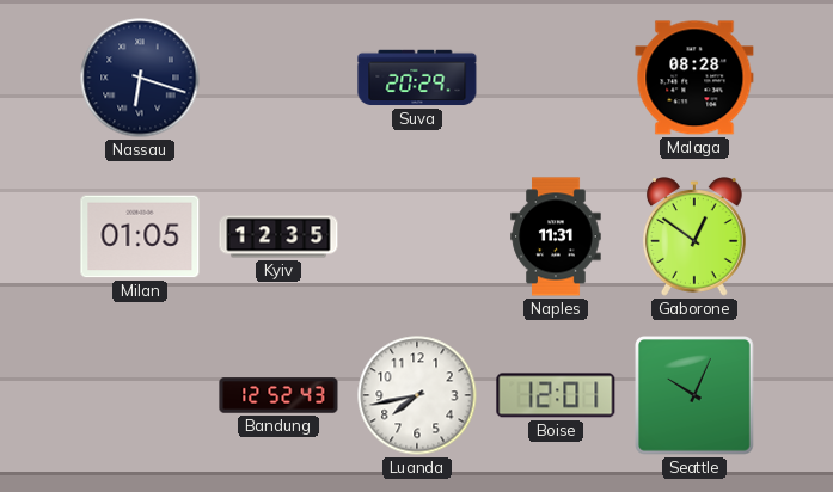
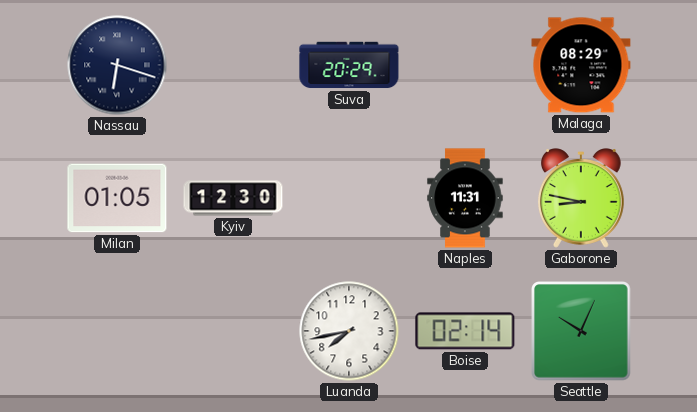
Malaga: 08:28 -> 08:29 (581, 65)
Kyiv: 12:35 -> 12:30 (233, 198)
Gaborone: 12:51 -> 8:47 (581, 198)
Bandung: 12:52 -> none (278, 395)
Boise: 12:01 -> 02:14 (465, 331)
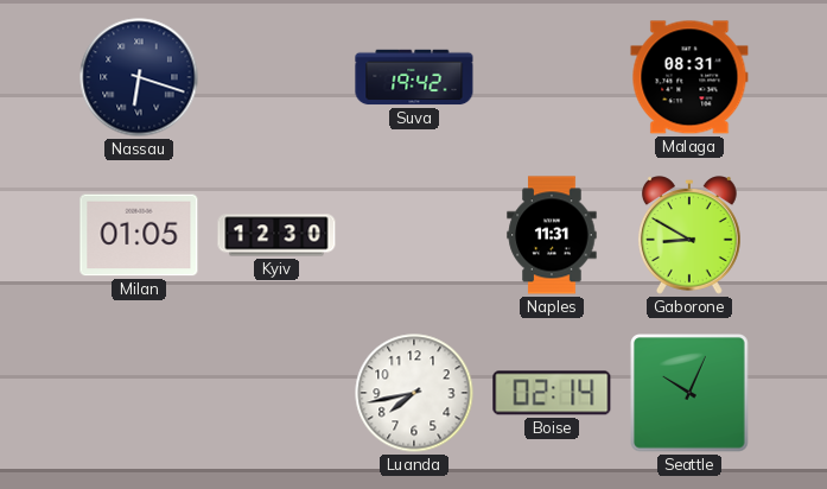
Suva: 20:29 -> 19:42 (414, 77)
Malaga: 08:29 -> 08:31 (689, 77)
Gaborone: 8:47 -> 8:50 (689, 235)
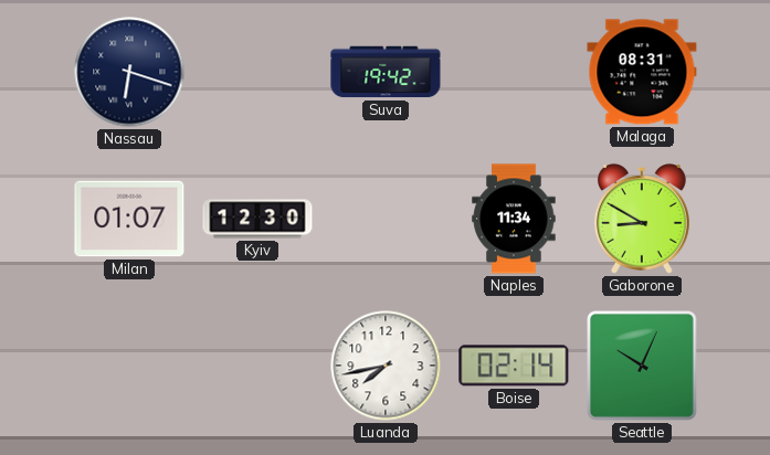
Milan: 01:05 -> 01:07 (129, 219)
Naples: 11:31 -> 11:34 (514, 219)
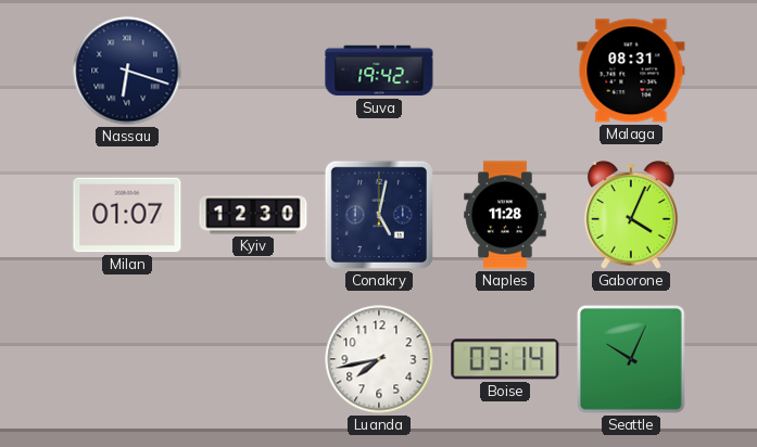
Conakry: none -> 5:02 (379, 215)
Naples: 11:34 -> 11:28 (505, 215)
Gaborone: 8:50 -> 4:04 (631, 215)
Boise: 02:14 -> 03:14 (505, 359)
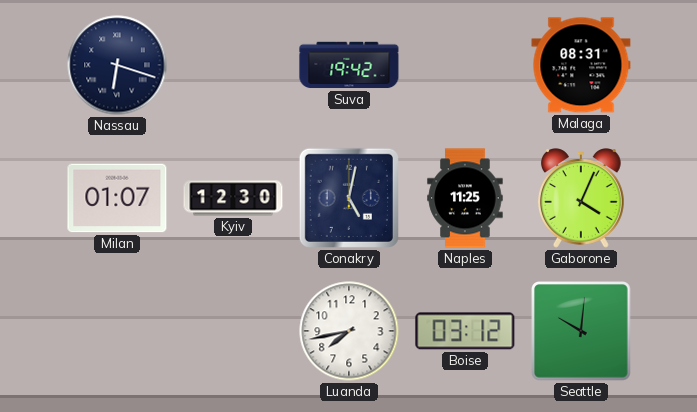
Naples: 11:28 -> 11:25 (465, 198)
Boise: 03:14 -> 03:12 (465, 331)
Seattle: 10:04 -> 10:01 (582, 332)
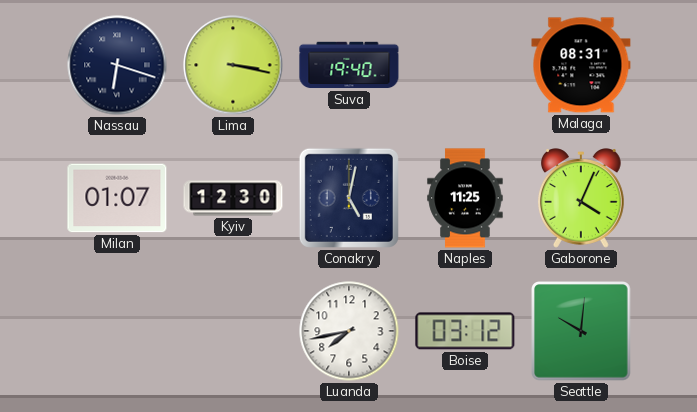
Lima: none -> 3:17 (233, 65)
Suva: 19:42 -> 19:40 (349, 65)
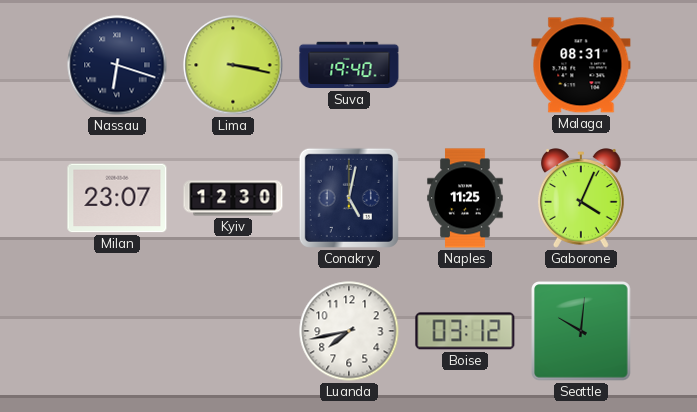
Milan: 01:07 -> 23:07 (117, 198)
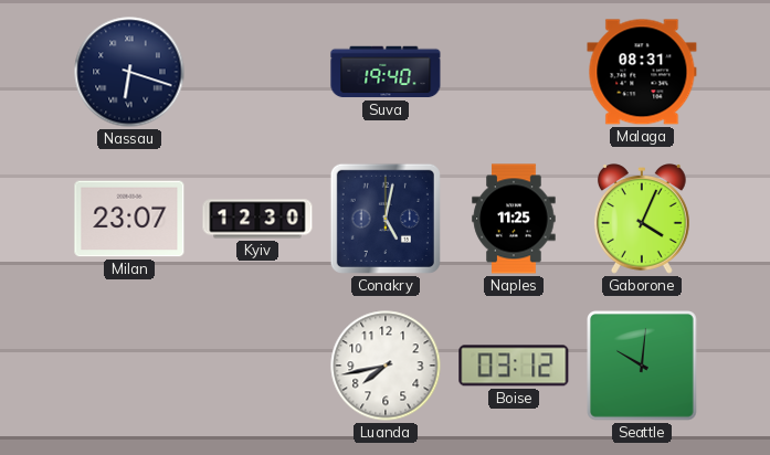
Lima: 3:17 -> none (233, 65)
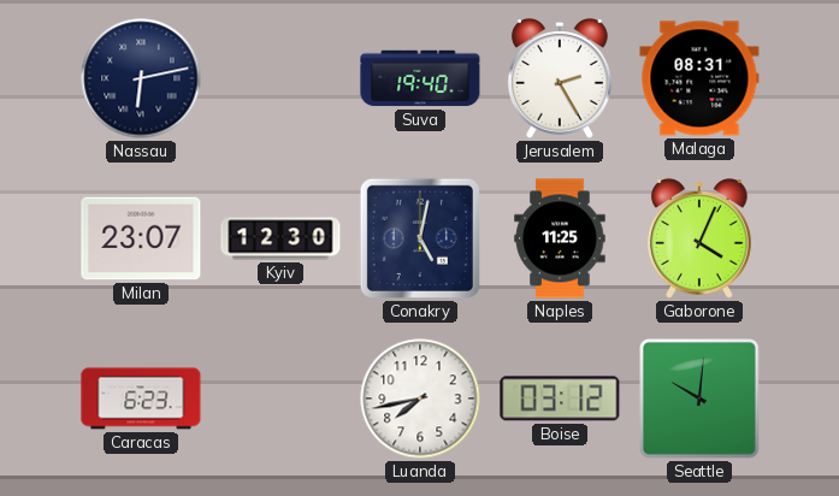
Nassau: 6:18 -> 6:13 (141, 78)
Jerusalem: none -> 2:25 (560, 78)
Caracas: none -> 6:23 (141, 398)
